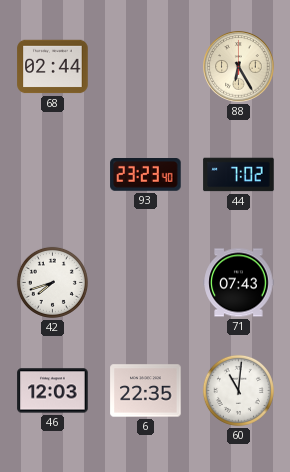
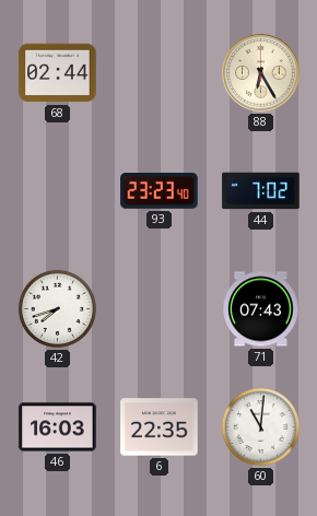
46: 12:03 -> 16:03 (58, 427)
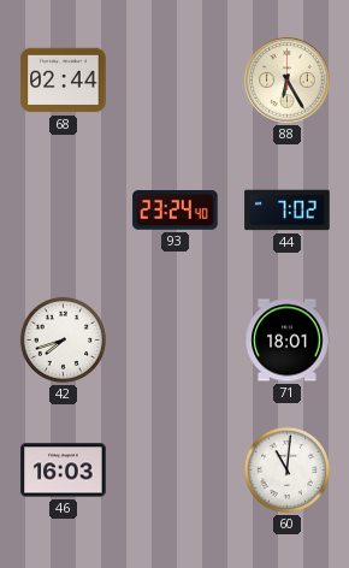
93: 23:23 -> 23:24 (176, 211)
71: 07:43 -> 18:01 (288, 341)
6: 22:35 -> none (160, 427)
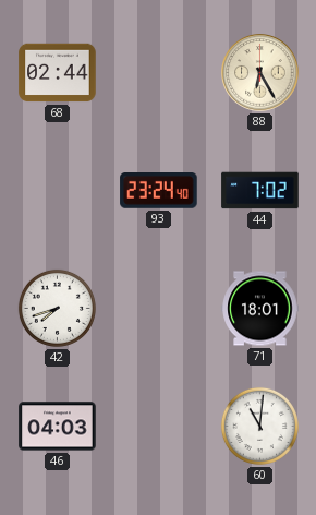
46: 16:03 -> 04:03 (58, 427)
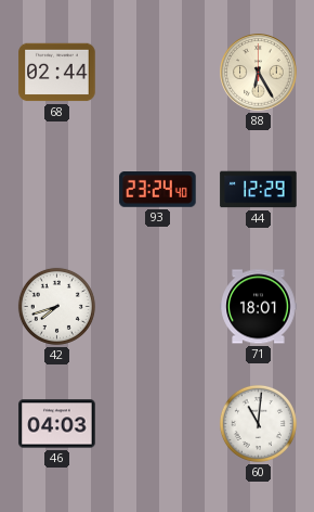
44: 7:02 -> 12:29 (259, 190)
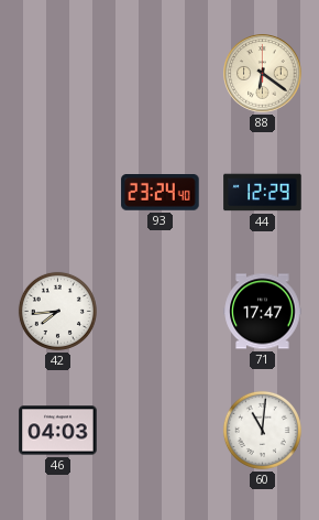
68: 02:44 -> none (57, 73)
88: 6:25 -> 6:21 (263, 74)
42: 7:42 -> 7:44 (57, 311)
71: 18:01 -> 17:47 (263, 312)
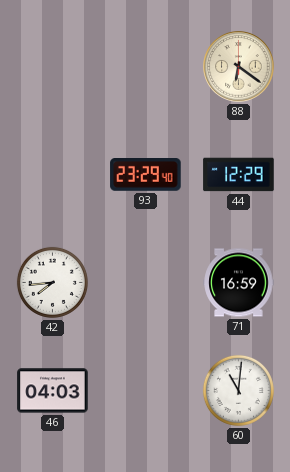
93: 23:24 -> 23:29 (146, 175)
71: 17:47 -> 16:59 (239, 283)
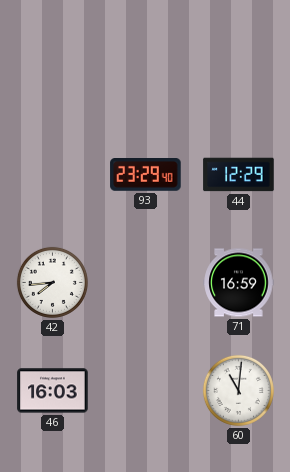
88: 6:21 -> none (239, 67)
46: 04:03 -> 16:03 (53, 391)
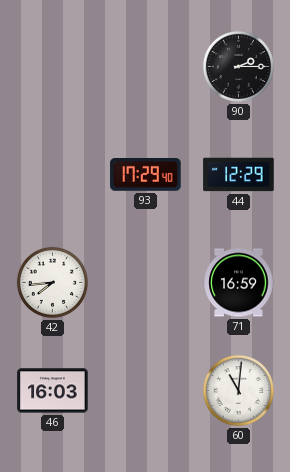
90: none -> 2:15 (238, 66)
93: 23:29 -> 17:29 (146, 175)
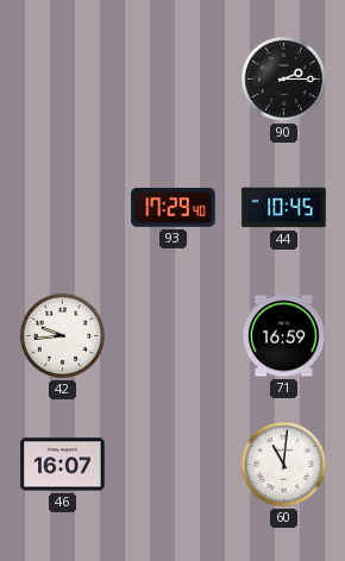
44: 12:29 -> 10:45 (284, 208)
42: 7:44 -> 9:44 (62, 335)
46: 16:03 -> 16:07 (63, 465)
